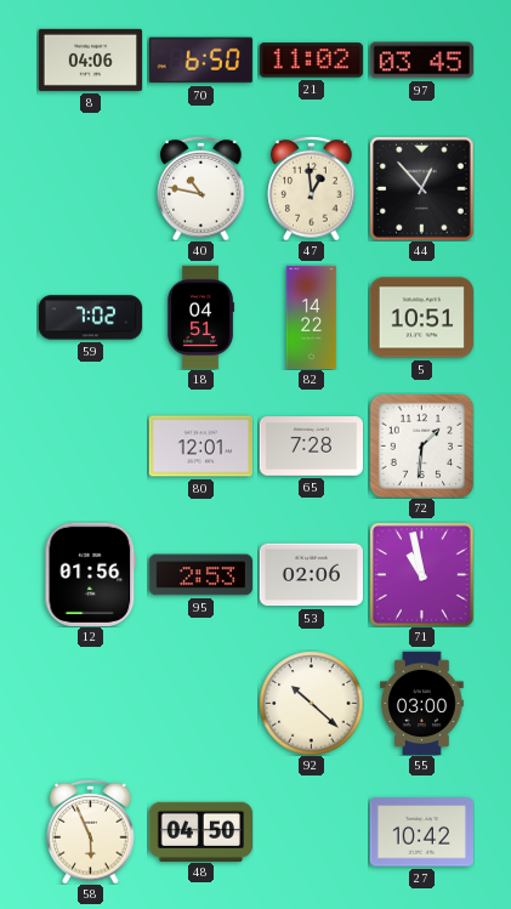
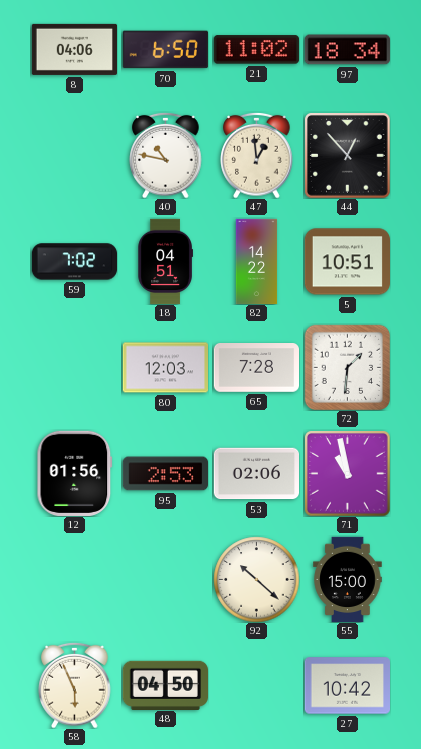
97: 03:45 -> 18:34 (347, 50)
80: 12:01 -> 12:03 (165, 368)
55: 03:00 -> 15:00 (348, 579)
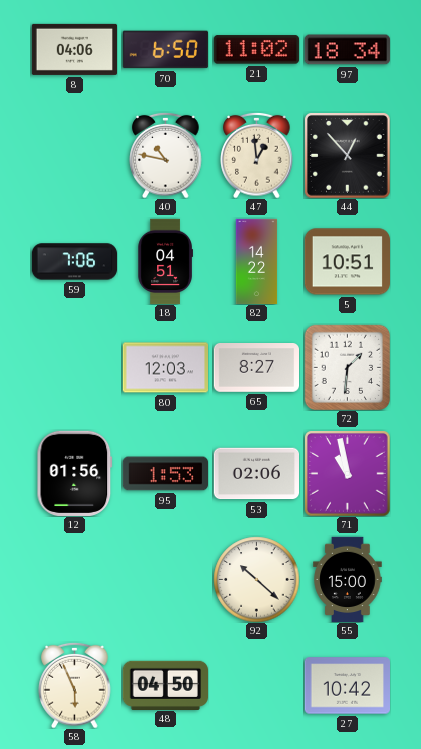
59: 7:02 -> 7:06 (74, 262)
65: 7:28 -> 8:27 (256, 368)
95: 2:53 -> 1:53 (165, 474)
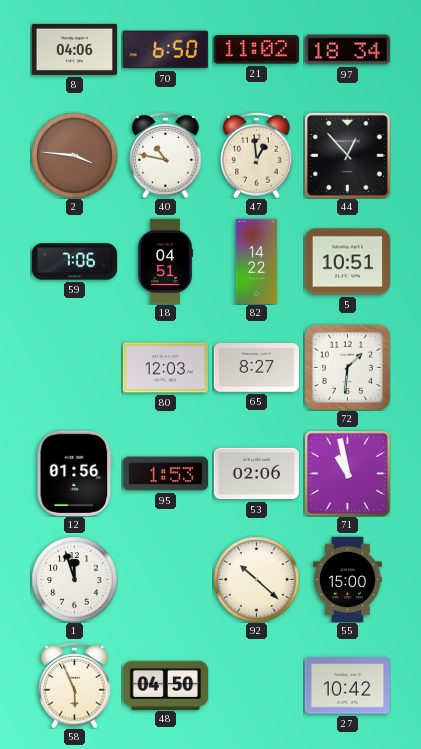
2: none -> 3:46 (74, 155)
1: none -> 11:57 (74, 579)
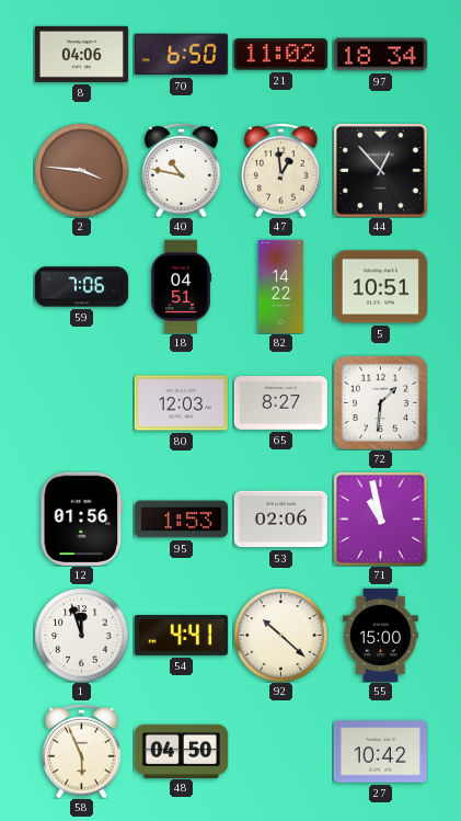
54: none -> 4:41 (181, 636)
